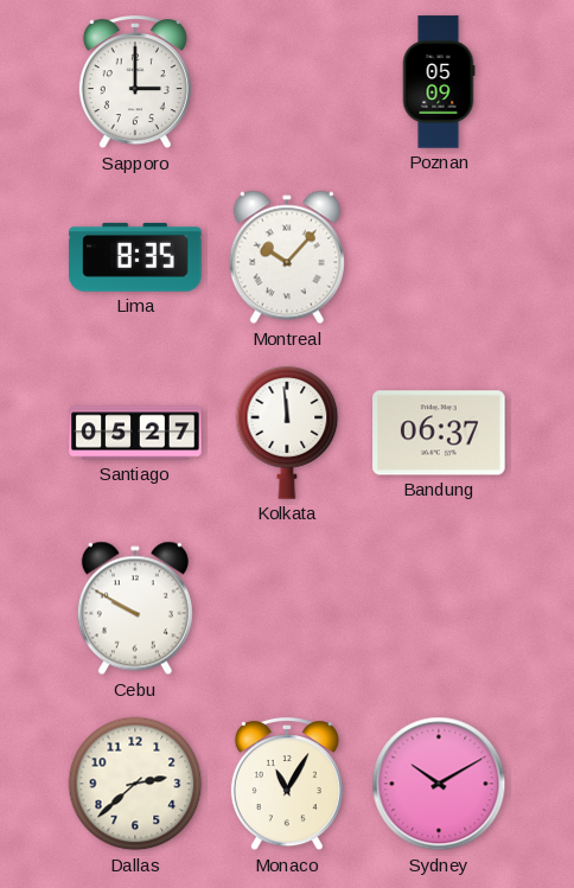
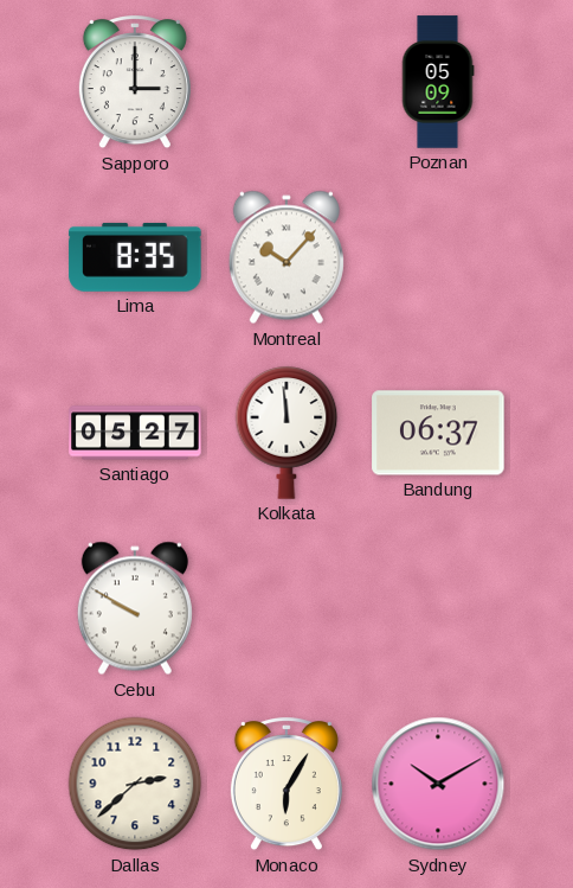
Monaco: 11:05 -> 6:05 (286, 785)
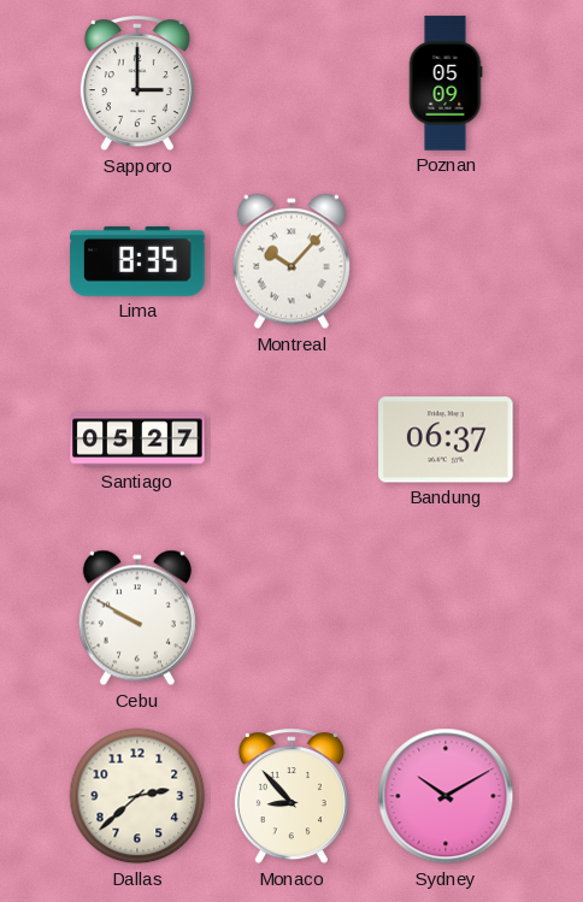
Kolkata: 11:59 -> none (286, 433)
Monaco: 6:05 -> 8:53 (291, 797)
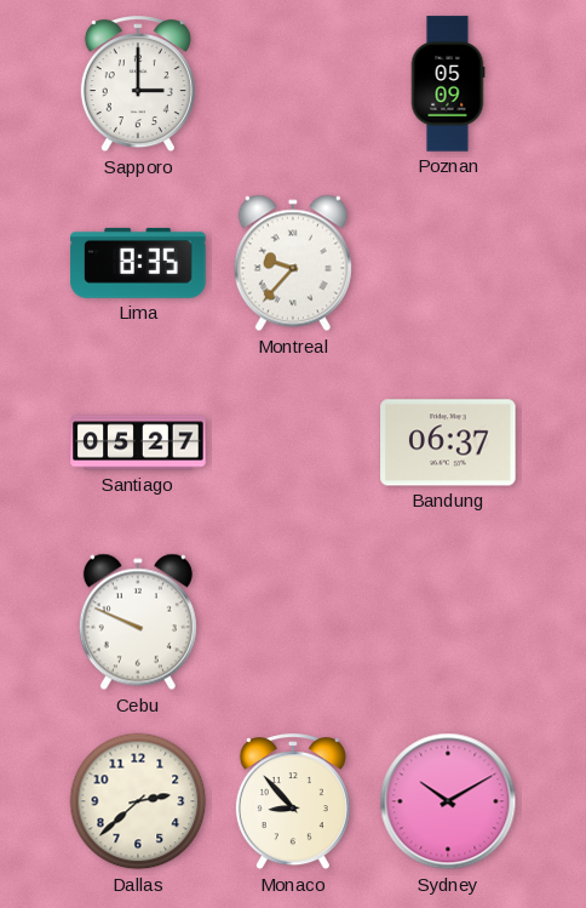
Montreal: 10:07 -> 9:37 (293, 263)
Cebu: 9:50 -> 9:49 (138, 622)
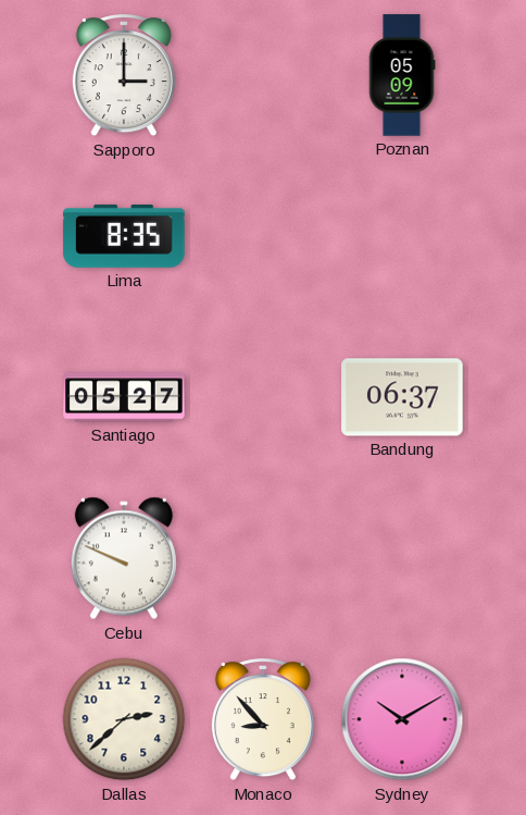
Montreal: 9:37 -> none (293, 263)
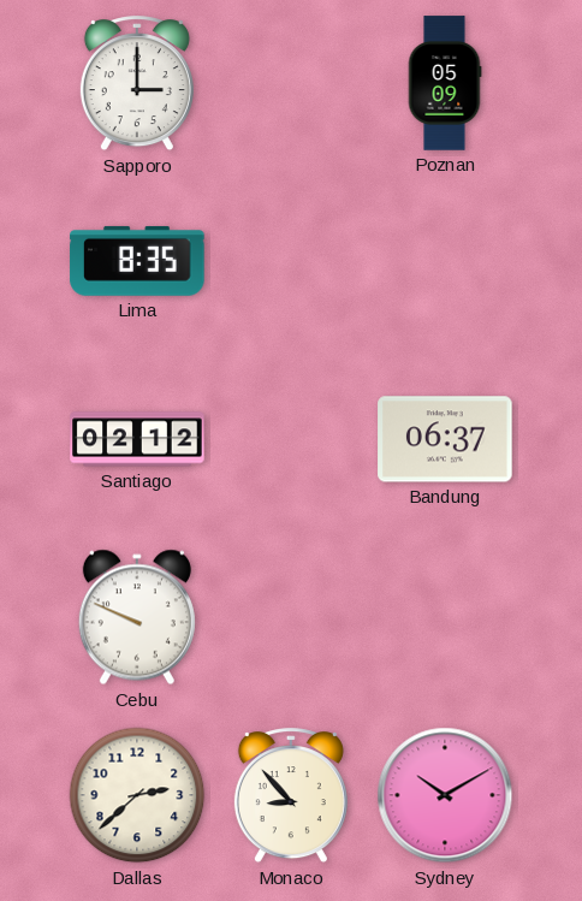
Santiago: 05:27 -> 02:12 (137, 439)
